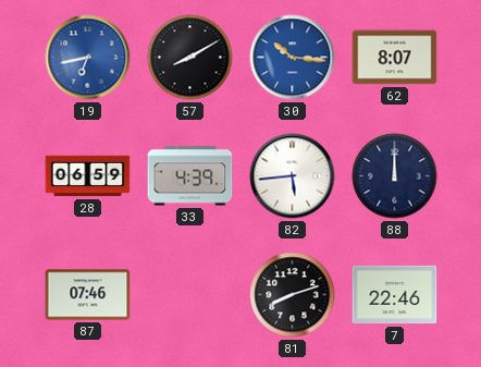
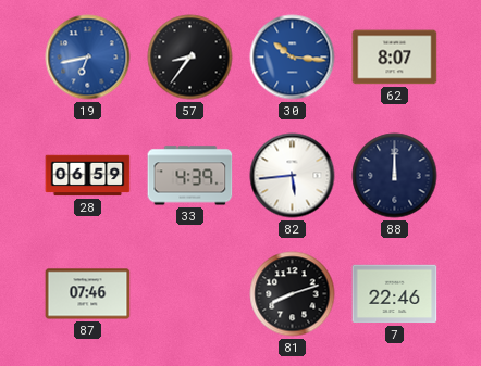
57: 8:10 -> 8:36 (190, 58)
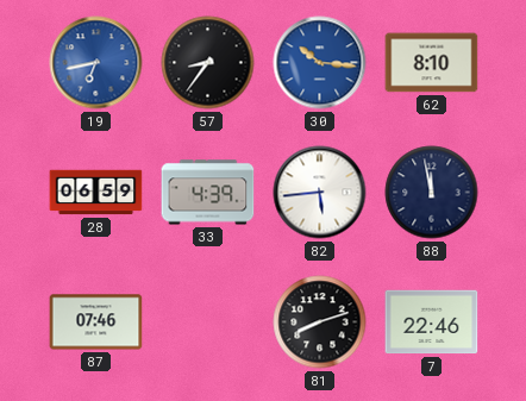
62: 8:07 -> 8:10 (432, 63)
88: 12:00 -> 11:58 (432, 193)
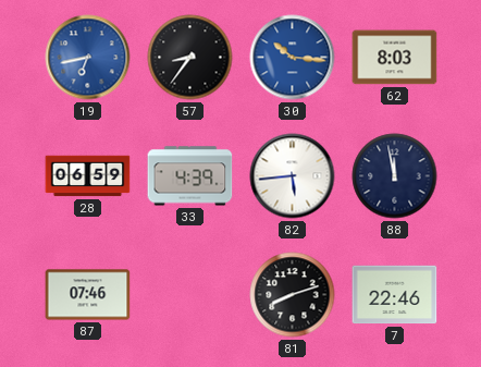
62: 8:10 -> 8:03 (395, 58)
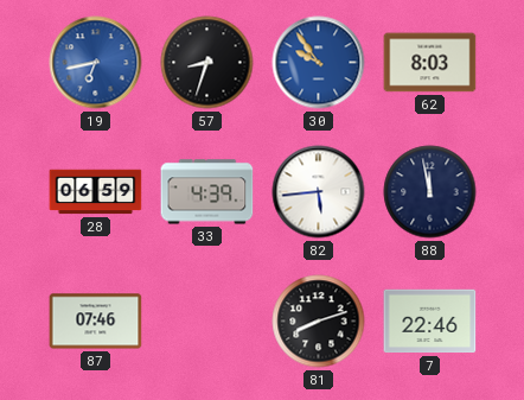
57: 8:36 -> 8:33 (207, 63)
30: 10:16 -> 9:54 (319, 63)
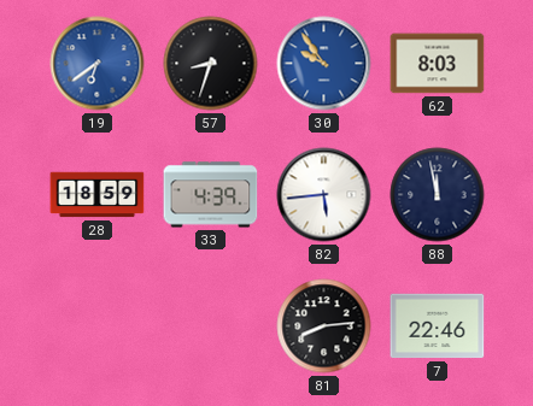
19: 6:43 -> 6:39 (98, 64)
28: 06:59 -> 18:59 (98, 195)
87: 07:46 -> none (96, 322)
81: 8:12 -> 8:14 (324, 326)
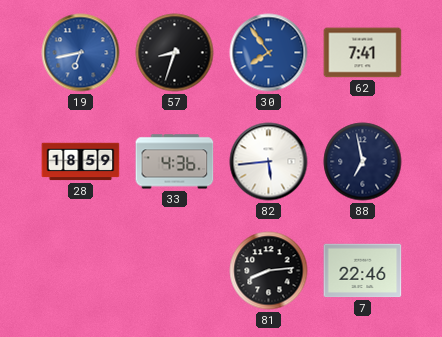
19: 6:39 -> 6:43 (81, 53)
30: 9:54 -> 7:54 (269, 53)
62: 8:03 -> 7:41 (363, 53)
33: 4:39 -> 4:36 (175, 162)
88: 11:58 -> 6:58 (363, 162)
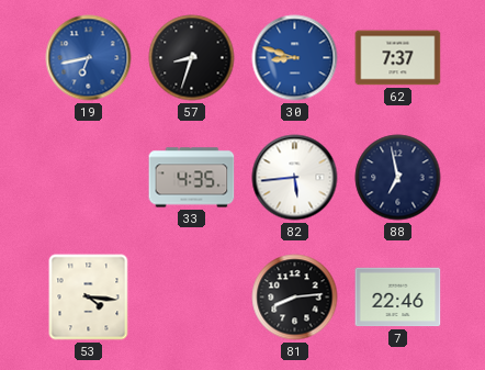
30: 7:54 -> 8:48 (295, 58)
62: 7:41 -> 7:37 (398, 58)
28: 18:59 -> none (81, 162)
33: 4:36 -> 4:35 (192, 178)
53: none -> 4:16 (89, 298)
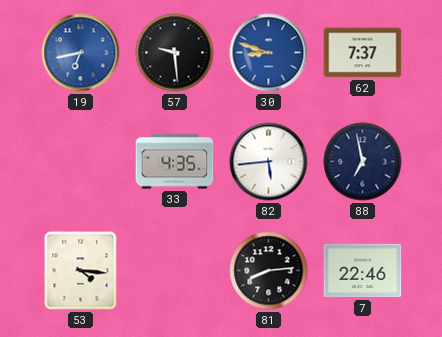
57: 8:33 -> 9:29 (175, 53)
